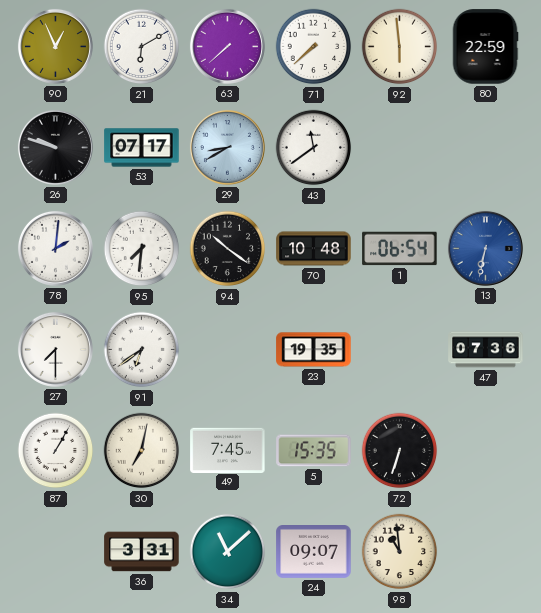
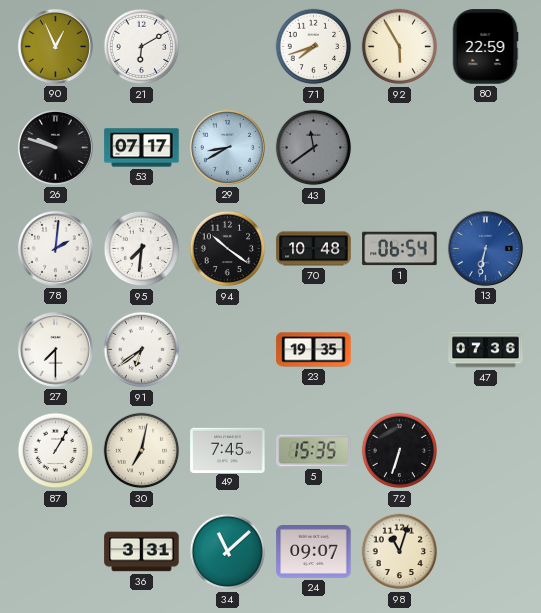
63: 7:38 -> none (227, 46)
71: 7:38 -> 7:42 (314, 47)
92: 5:59 -> 5:55 (400, 47)
43 dial: white -> grey (314, 148)
98: 10:59 -> 11:03 (400, 552)
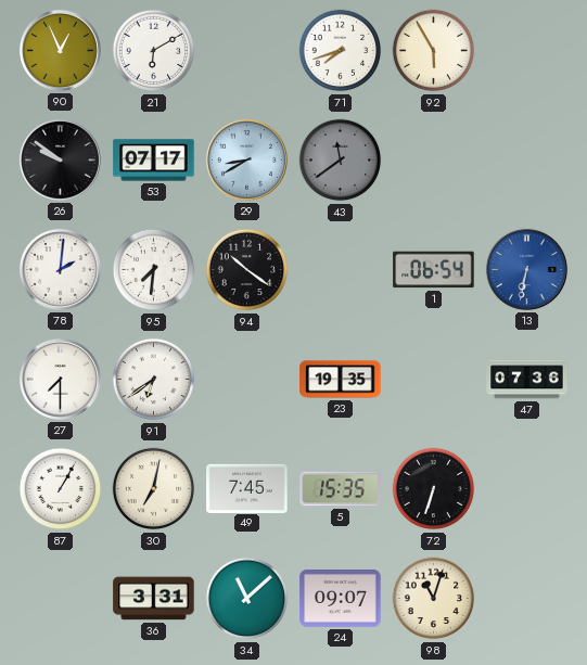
80: 22:59 -> none (485, 47)
26: 9:48 -> 9:51 (60, 159)
70: 10:48 -> none (314, 249)
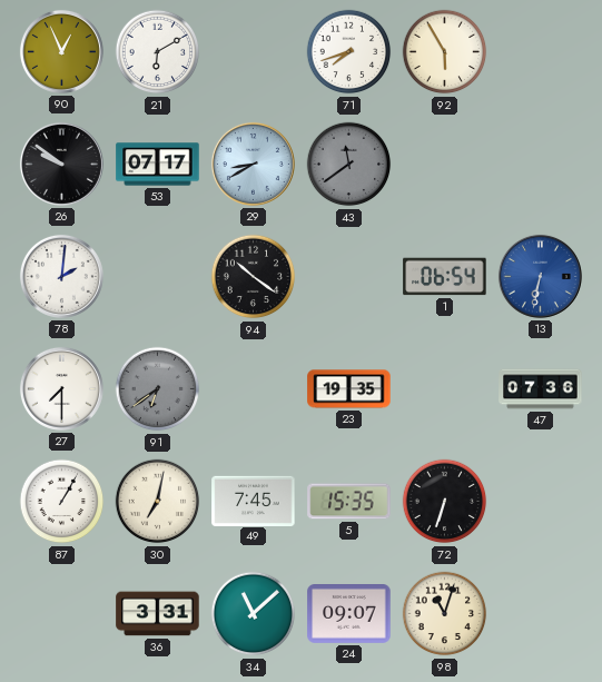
95: 7:31 -> none (154, 270)
91 dial: white -> grey (158, 389)
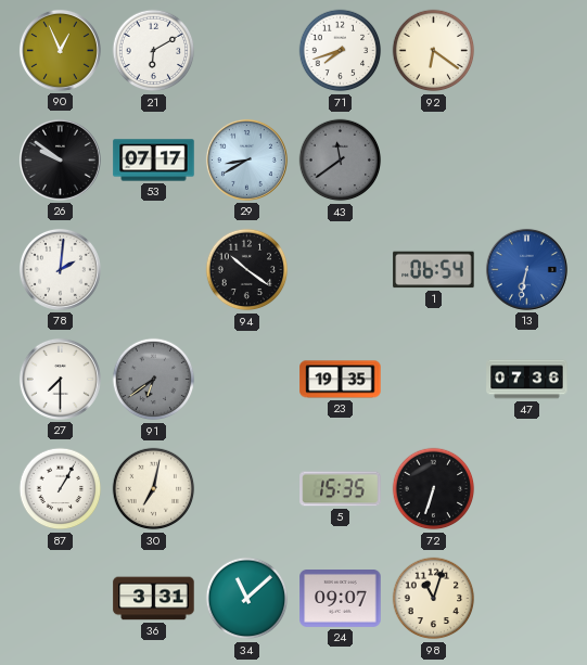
92: 5:55 -> 6:21 (434, 51)
49: 7:45 -> none (254, 501)
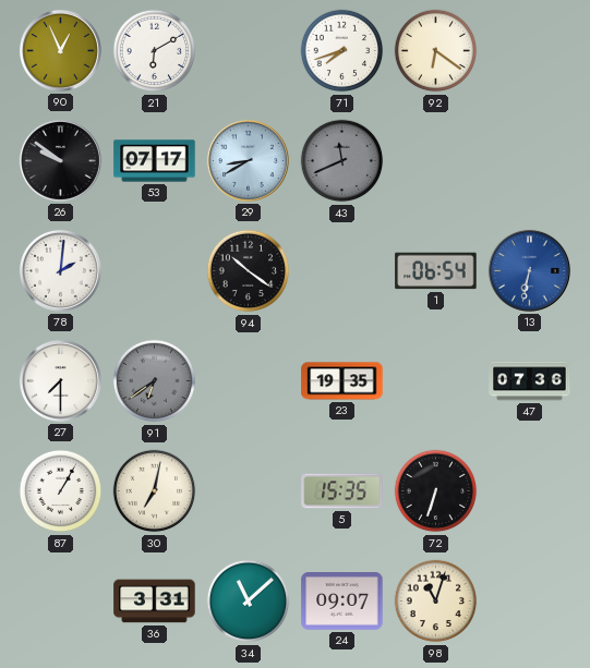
43: 11:39 -> 11:41 (342, 161)
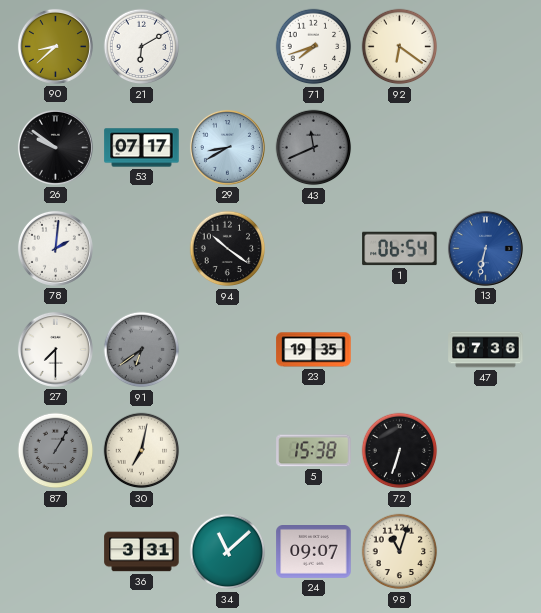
90: 12:56 -> 8:38 (55, 46)
87 dial: white -> grey (56, 451)
5: 15:35 -> 15:38 (314, 451)
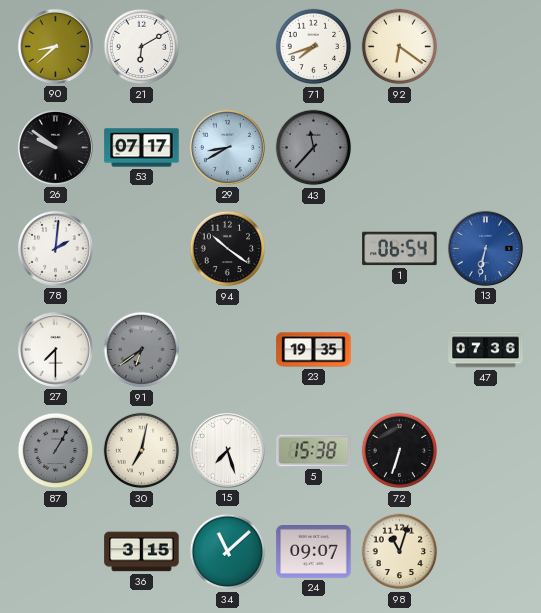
43: 11:41 -> 11:37 (314, 148)
15: none -> 7:27 (227, 450)
36: 3:31 -> 3:15 (142, 552)
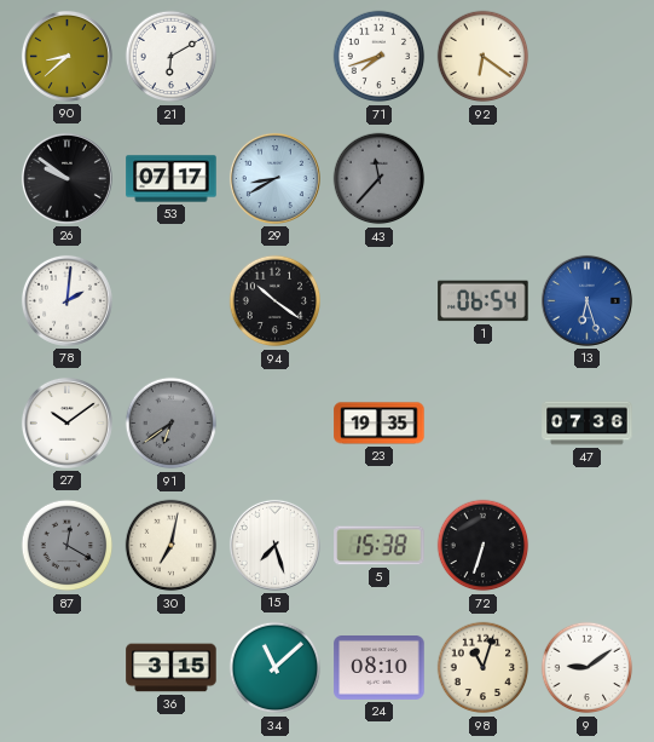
13: 6:32 -> 6:27 (586, 300)
27: 7:30 -> 10:09 (66, 422)
87: 1:05 -> 12:20 (68, 546)
24: 09:07 -> 08:10 (380, 668)
9: none -> 9:09 (588, 668)
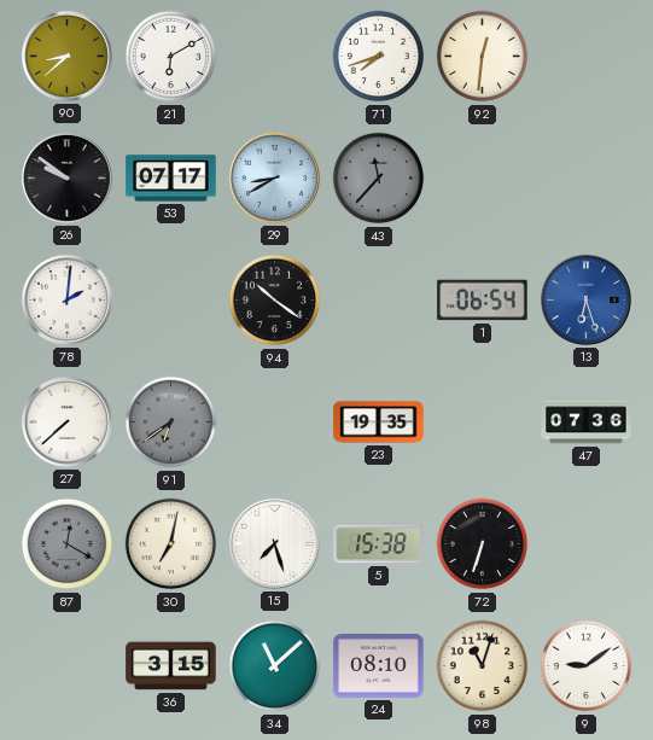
92: 6:21 -> 12:31 (483, 57)
27: 10:09 -> 7:38 (66, 421)
